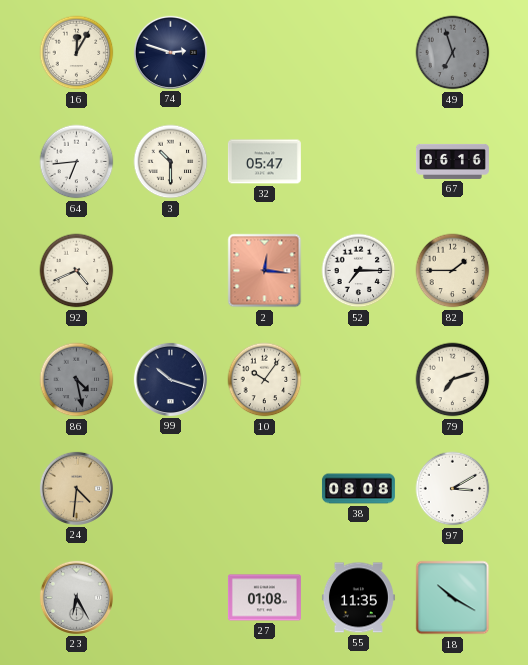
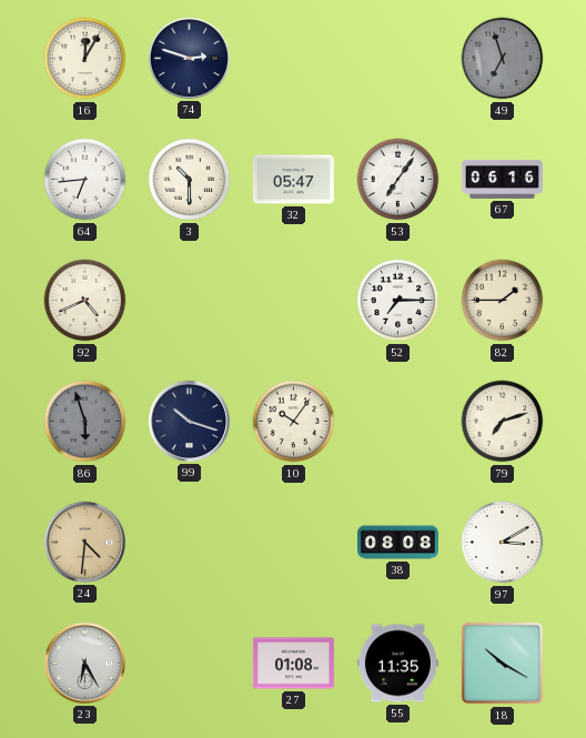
53: none -> 7:06 (398, 180)
2: 12:16 -> none (265, 271)
86: 4:28 -> 5:57 (85, 422)
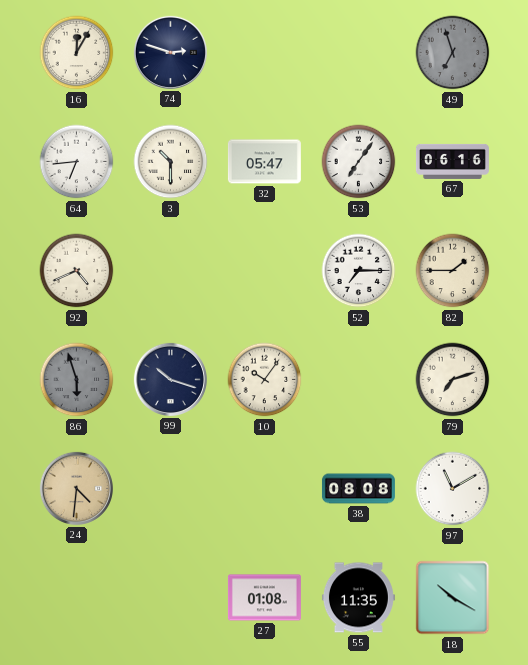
97: 3:10 -> 11:10 (453, 489)
23: 6:25 -> none (84, 663)
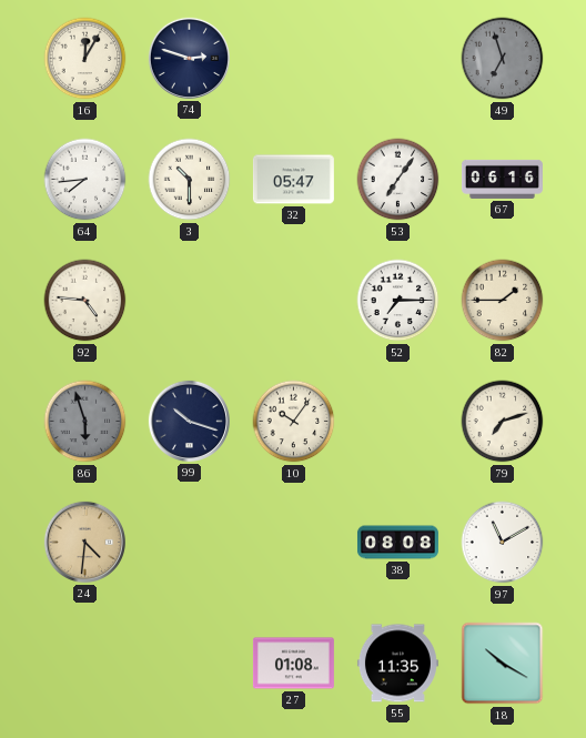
64: 6:44 -> 7:44 (85, 180)
92: 4:41 -> 4:46 (85, 301)
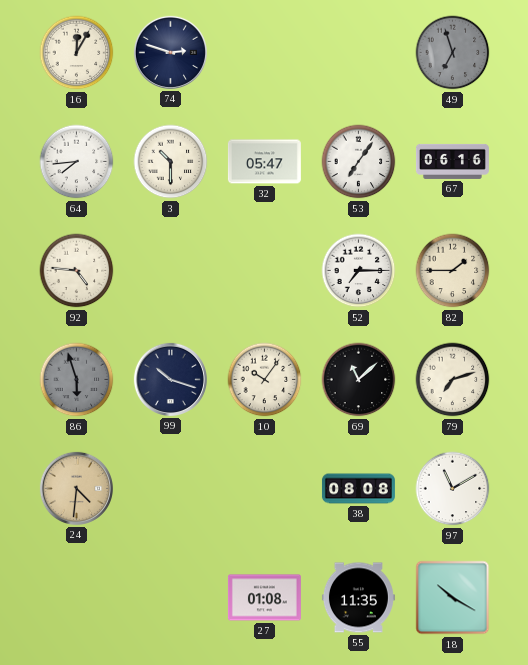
69: none -> 11:08 (359, 380)
